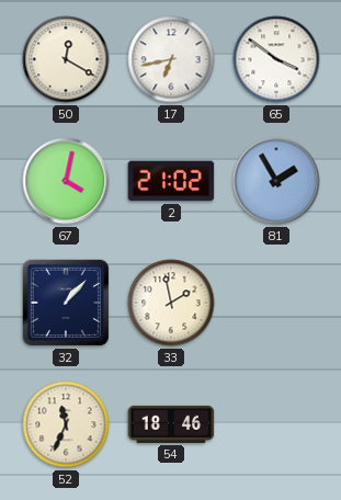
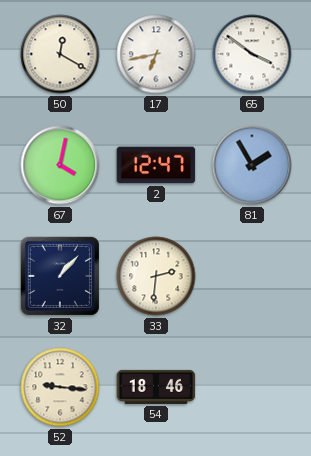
2: 21:02 -> 12:47 (156, 165)
33: 1:58 -> 2:31 (156, 276)
52: 11:34 -> 9:16 (60, 387)
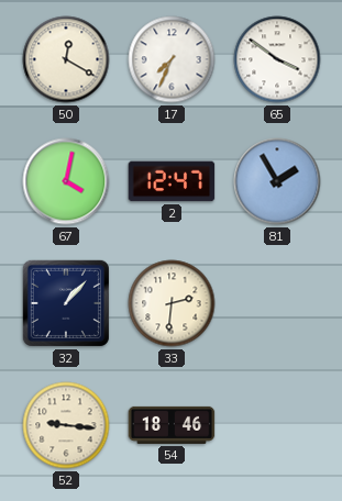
17: 6:43 -> 7:34 (172, 59)
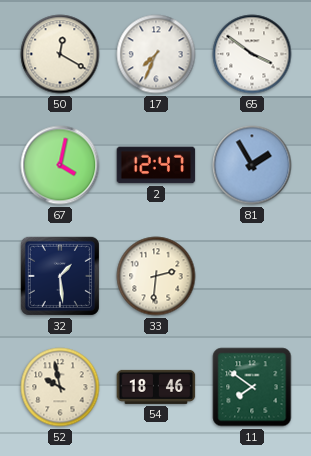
32: 1:07 -> 1:29 (60, 276)
52: 9:16 -> 9:58 (60, 387)
11: none -> 7:51 (252, 387)
